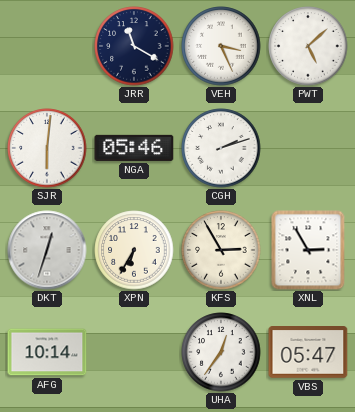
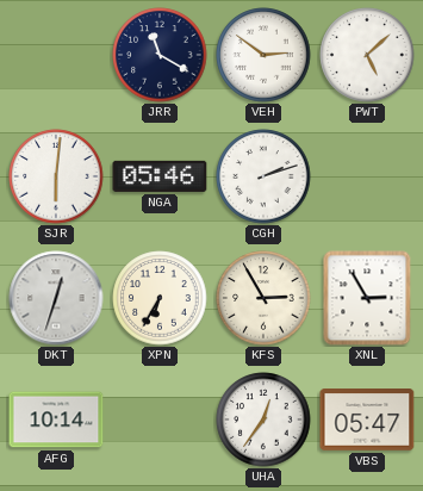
VEH: 3:26 -> 2:51 (263, 55)
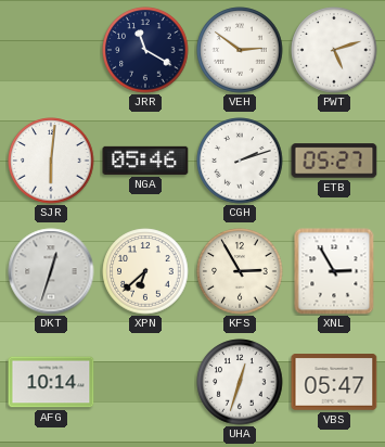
PWT: 5:08 -> 5:12 (334, 50)
ETB: none -> 05:27 (334, 161)
XPN: 6:35 -> 6:38 (145, 271)
UHA: 12:36 -> 12:33 (240, 382)
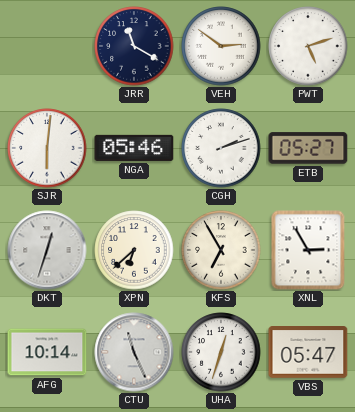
KFS: 2:55 -> 6:55 (221, 250)
CTU: none -> 11:26 (134, 352)
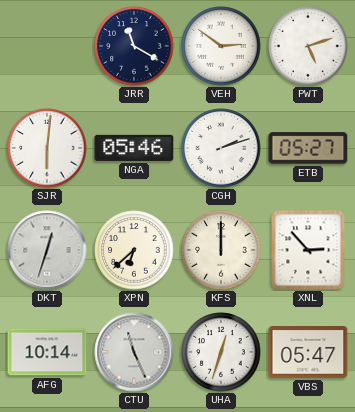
KFS: 6:55 -> 12:00 (221, 250)
XNL: 2:55 -> 2:53 (308, 250)
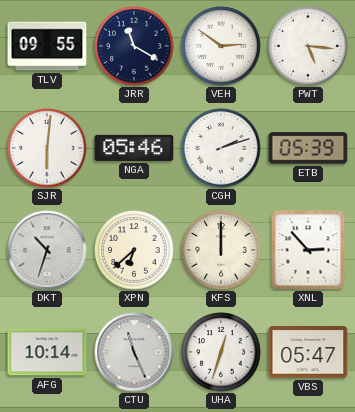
TLV: none -> 09:55 (47, 46)
PWT: 5:12 -> 5:16 (308, 46)
ETB: 05:27 -> 05:39 (308, 148)
DKT: 12:33 -> 10:33 (47, 250)
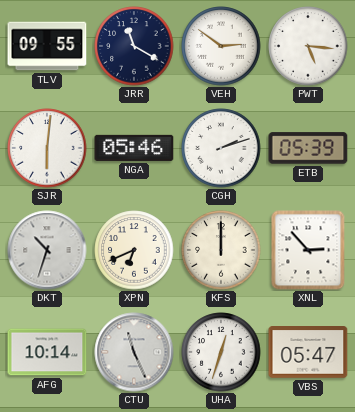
XPN: 6:38 -> 6:41 (134, 250)
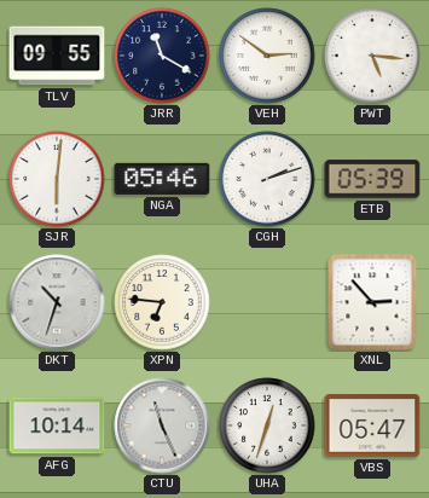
XPN: 6:41 -> 6:46 (162, 302)
KFS: 12:00 -> none (221, 250)
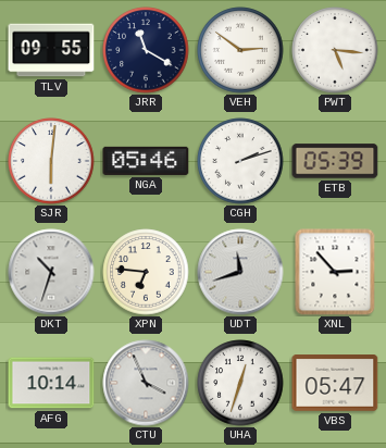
UDT: none -> 11:42 (240, 272)
CTU: 11:26 -> 3:56 (146, 383)
